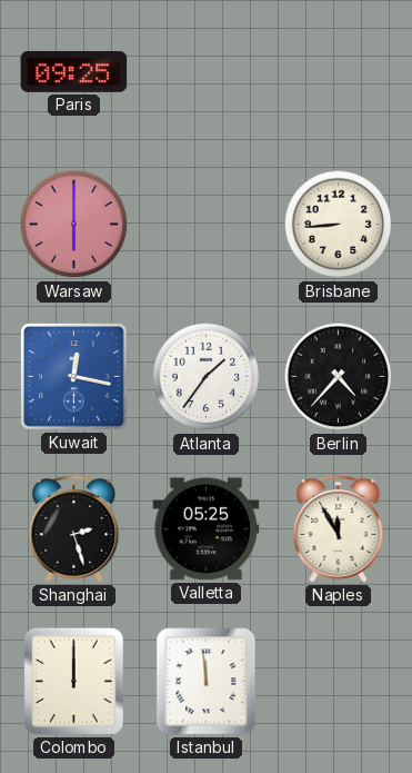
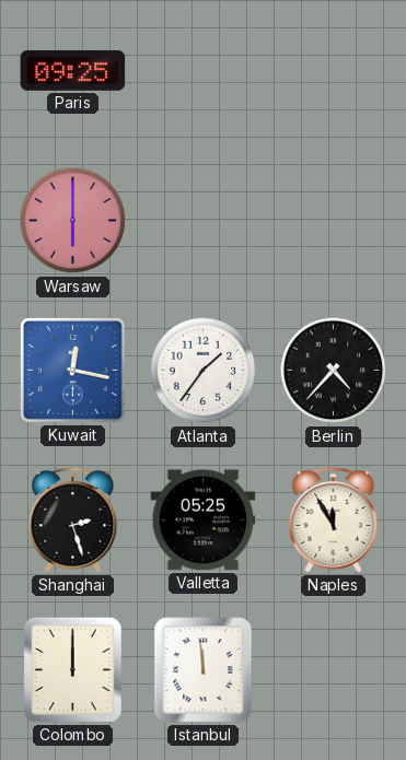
Brisbane: 8:44 -> none (339, 225)
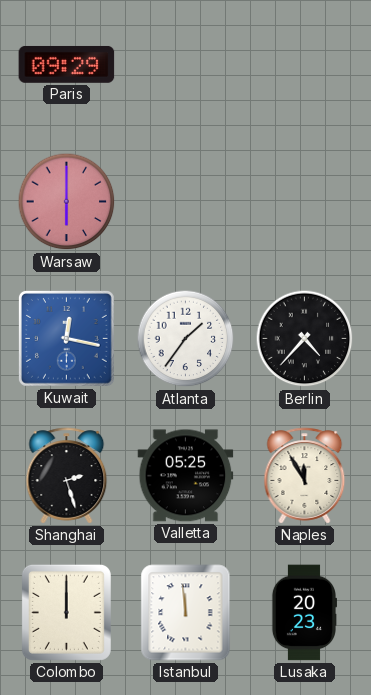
Paris: 09:25 -> 09:29 (67, 65)
Lusaka: none -> 20:23 (303, 613)
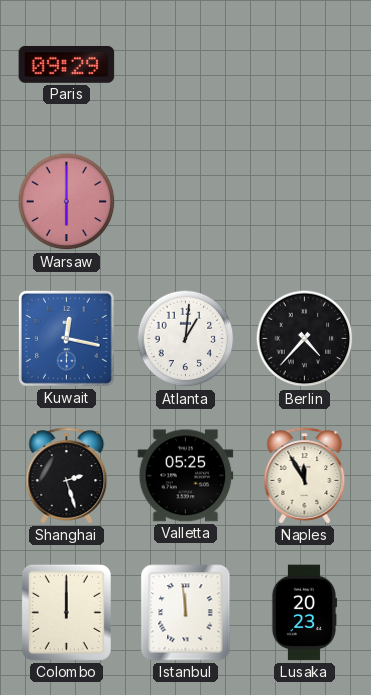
Atlanta: 1:36 -> 1:01 (186, 339)
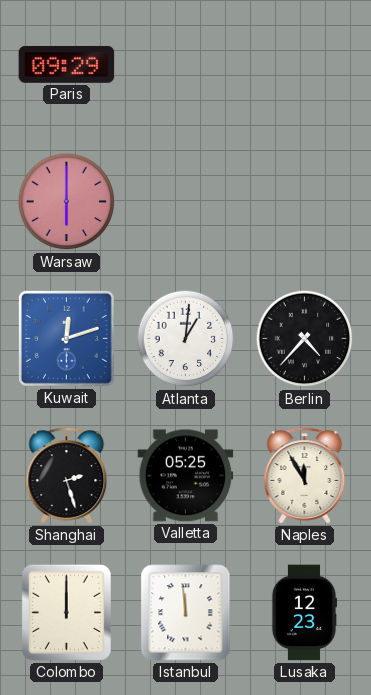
Kuwait: 12:17 -> 12:12 (66, 338)
Lusaka: 20:23 -> 12:23 (303, 613)
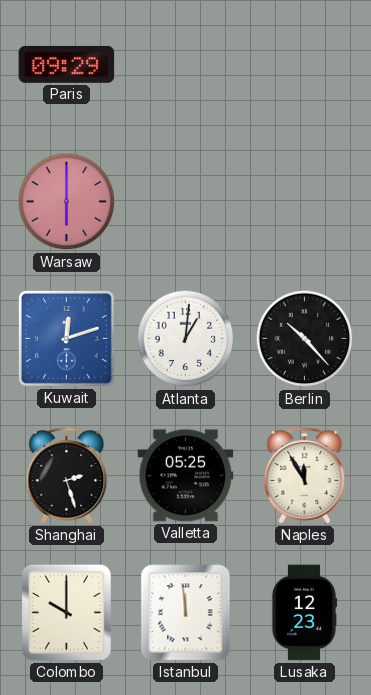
Berlin: 4:37 -> 10:23 (305, 339)
Colombo: 12:00 -> 10:00 (66, 612)
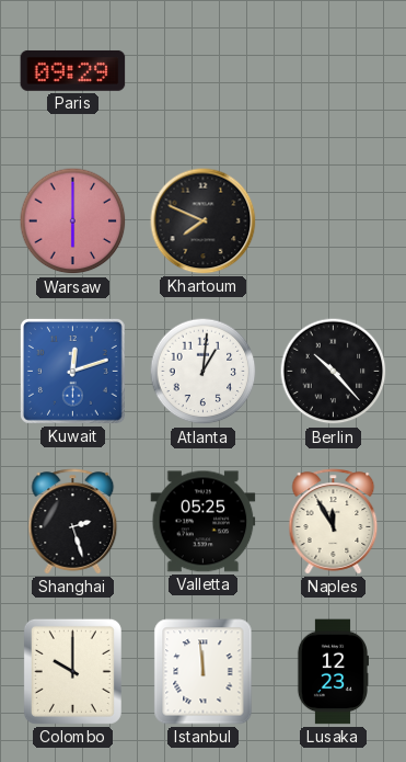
Khartoum: none -> 7:49 (204, 221)
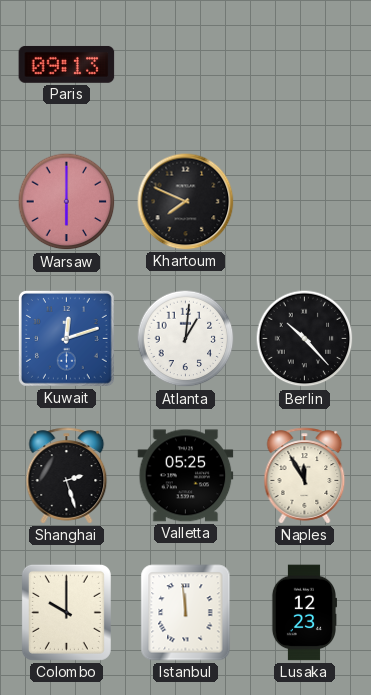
Paris: 09:29 -> 09:13 (67, 65)
